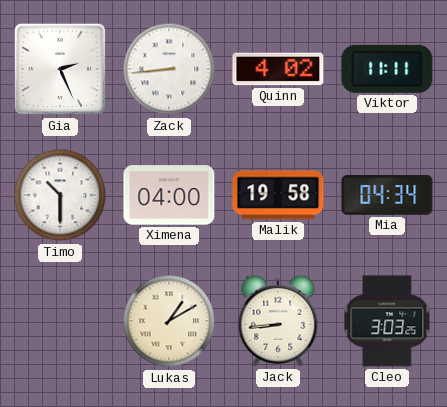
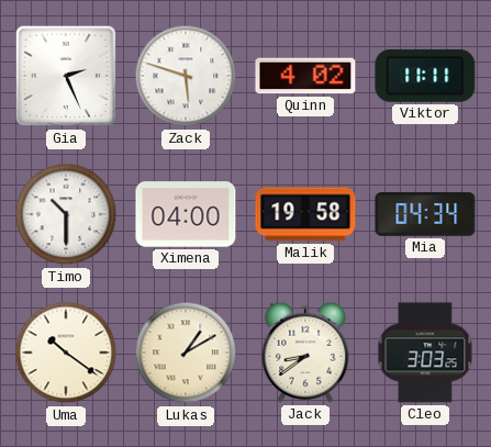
Zack: 8:44 -> 5:48 (186, 76)
Uma: none -> 10:21 (66, 353)
Jack: 8:44 -> 8:39 (305, 353)
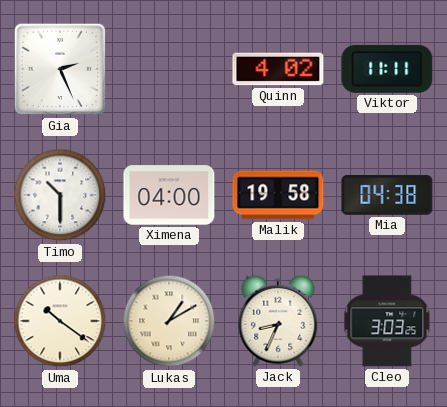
Zack: 5:48 -> none (186, 76)
Mia: 04:34 -> 04:38 (387, 195)
Jack: 8:39 -> 8:34 (278, 321)
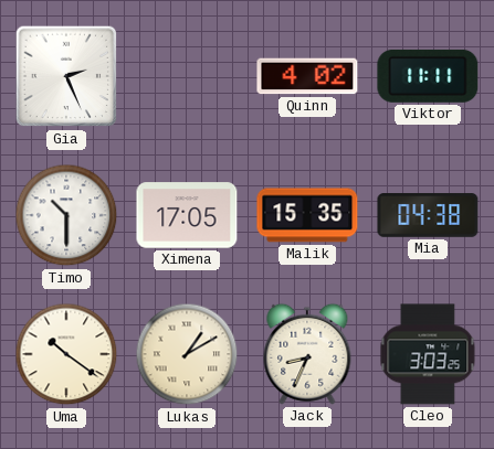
Ximena: 04:00 -> 17:05 (187, 215)
Malik: 19:58 -> 15:35 (307, 215)
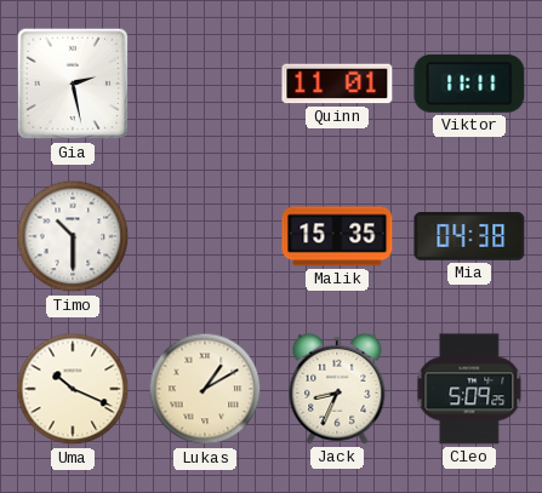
Gia: 2:26 -> 2:28 (73, 84)
Quinn: 4:02 -> 11:01 (337, 84)
Ximena: 17:05 -> none (187, 215)
Uma: 10:21 -> 10:19 (73, 389)
Cleo: 3:03 -> 5:09 (469, 389)
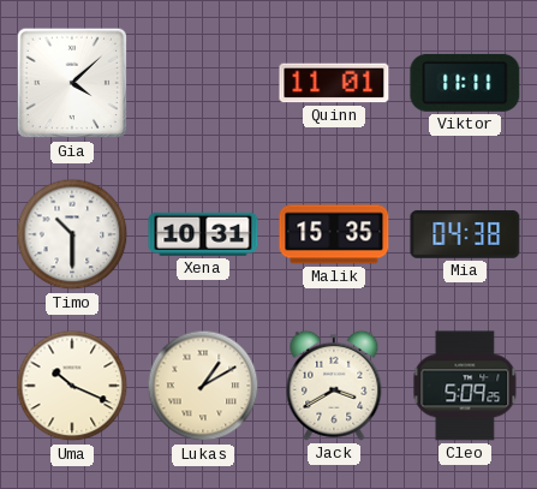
Gia: 2:28 -> 4:08 (72, 83)
Xena: none -> 10:31 (203, 234)
Jack: 8:34 -> 3:40 (334, 386)
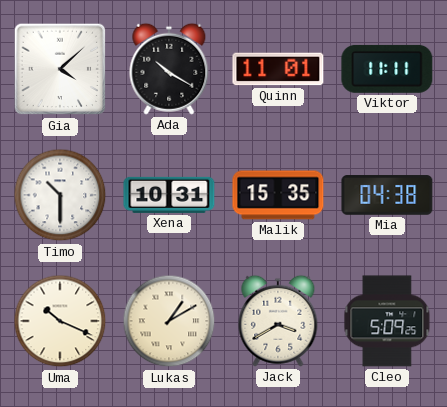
Ada: none -> 10:20 (169, 69)
